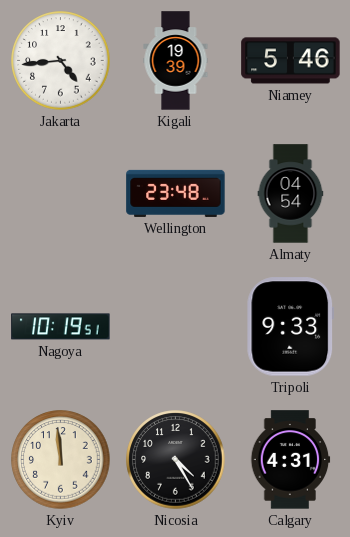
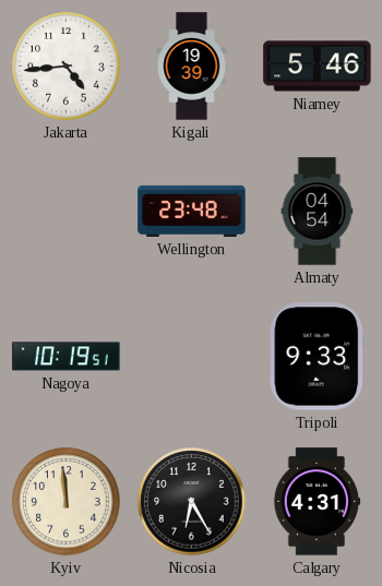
Nicosia: 4:25 -> 6:25 (192, 502)
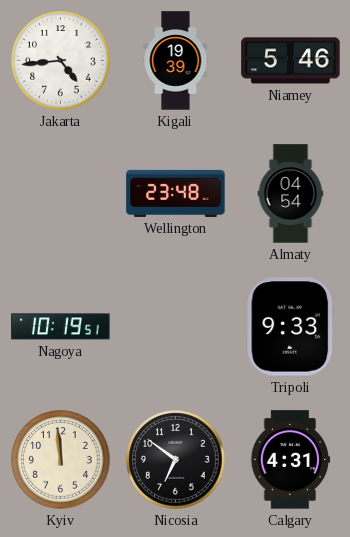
Nicosia: 6:25 -> 6:51 (176, 460)
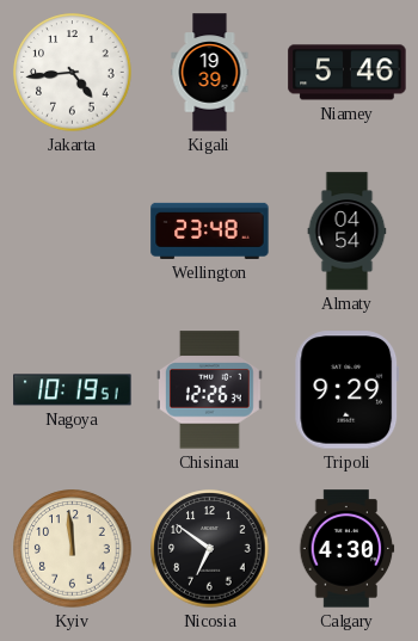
Chisinau: none -> 12:26 (209, 390)
Tripoli: 9:33 -> 9:29 (348, 390)
Calgary: 4:31 -> 4:30 (346, 549)
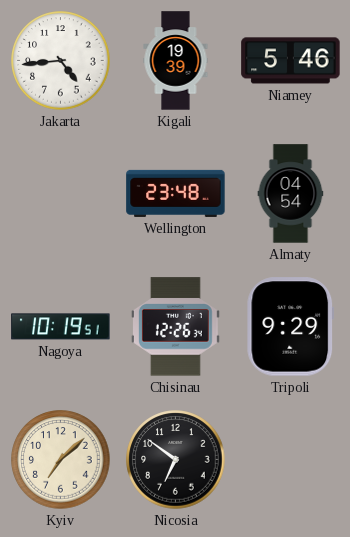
Kyiv: 11:59 -> 7:08 (61, 460)
Calgary: 4:30 -> none (346, 549)
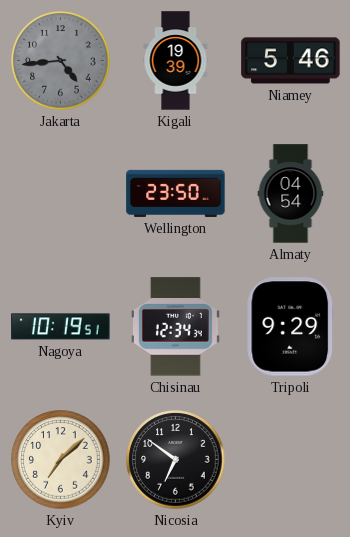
Jakarta dial: white -> grey (61, 61)
Wellington: 23:48 -> 23:50 (176, 193)
Chisinau: 12:26 -> 12:34 (175, 327)
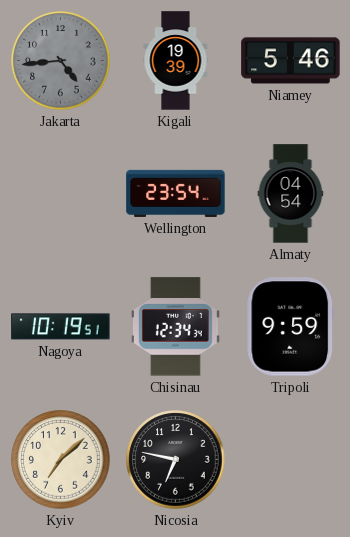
Wellington: 23:50 -> 23:54 (176, 193)
Tripoli: 9:29 -> 9:59 (291, 327)
Nicosia: 6:51 -> 6:47 (176, 460)
